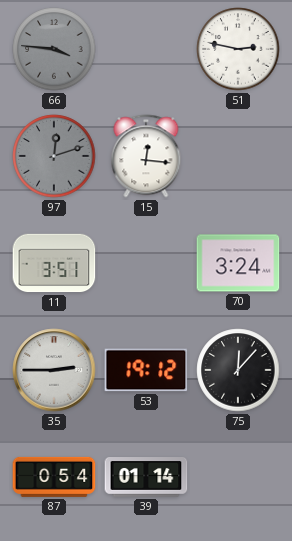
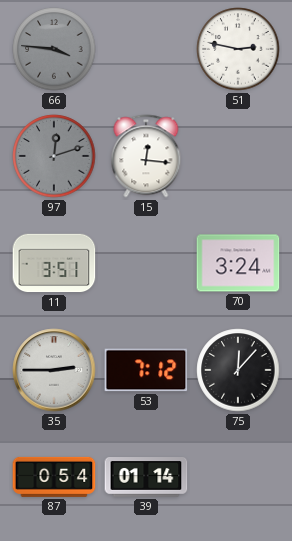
53: 19:12 -> 7:12 (146, 370)
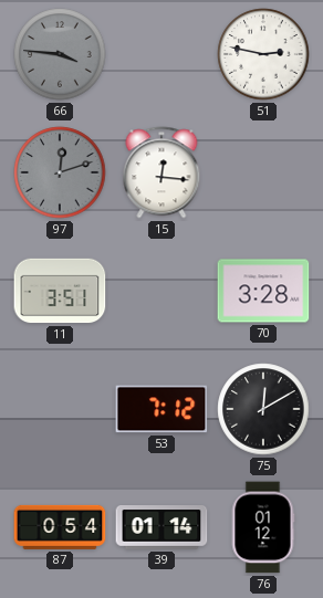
70: 3:24 -> 3:28 (263, 291)
35: 2:45 -> none (54, 370)
75: 12:07 -> 12:10 (263, 409)
76: none -> 01:12 (263, 527)
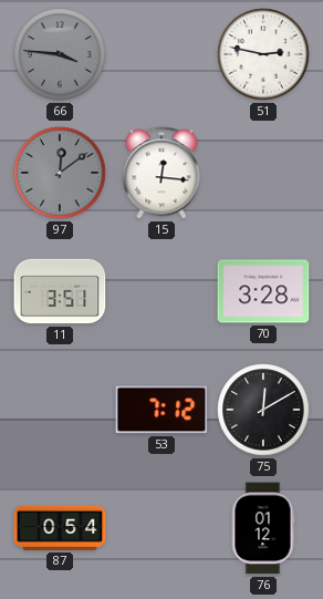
97: 12:12 -> 12:09 (60, 173)
39: 01:14 -> none (161, 528)
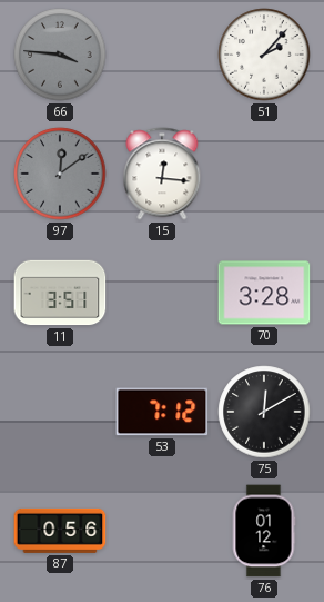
51: 2:47 -> 2:07 (264, 55)
87: 0:54 -> 0:56 (60, 531)
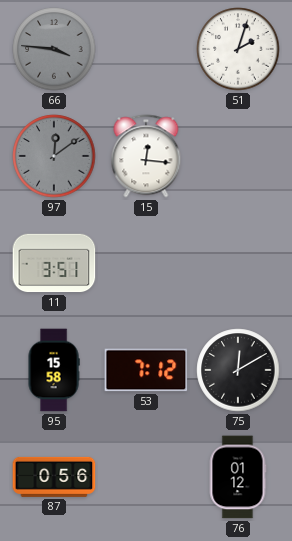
51: 2:07 -> 2:03 (238, 49)
70: 3:28 -> none (264, 293)
95: none -> 15:58 (54, 370)
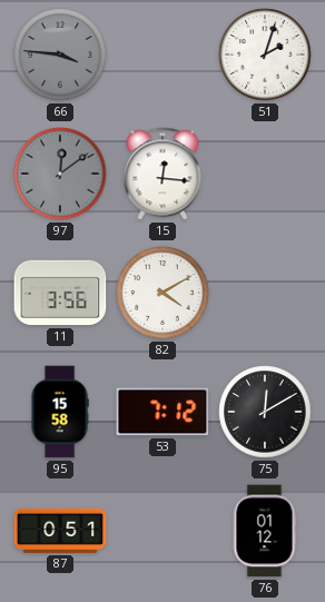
11: 3:51 -> 3:56 (60, 293)
82: none -> 4:10 (162, 293)
87: 0:56 -> 0:51 (60, 531)
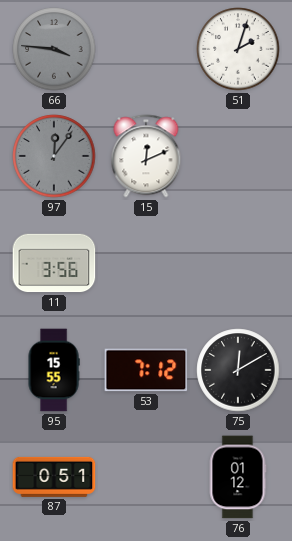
97: 12:09 -> 12:06 (54, 156)
15: 12:16 -> 12:11 (146, 156)
82: 4:10 -> none (162, 293)
95: 15:58 -> 15:55 (54, 370)
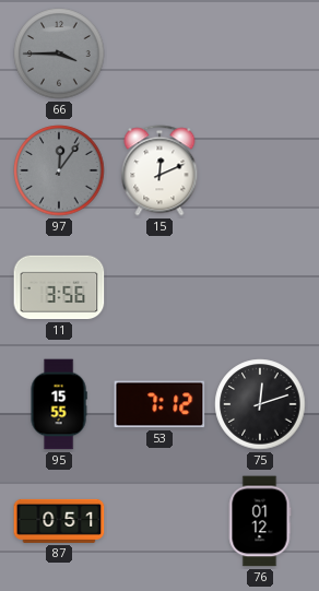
66: 3:46 -> 3:45 (59, 54)
51: 2:03 -> none (238, 49)
75: 12:10 -> 12:12 (260, 404)
